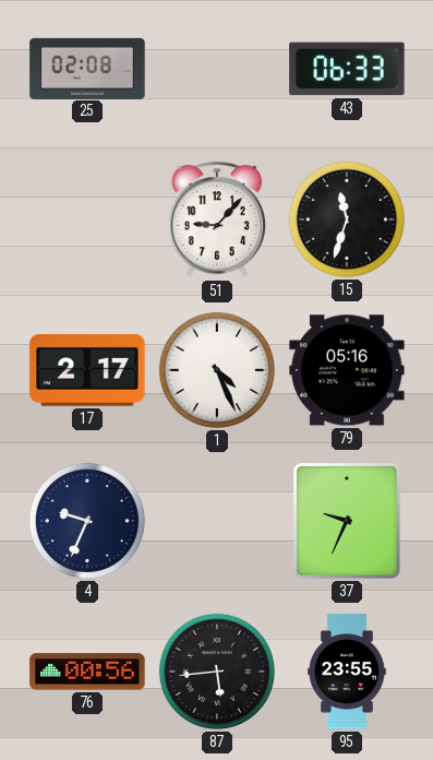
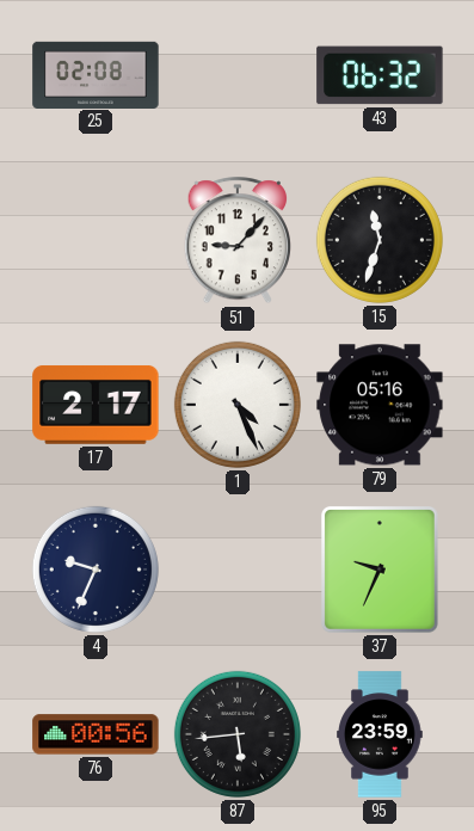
43: 06:33 -> 06:32 (380, 75)
95: 23:55 -> 23:59 (380, 734)
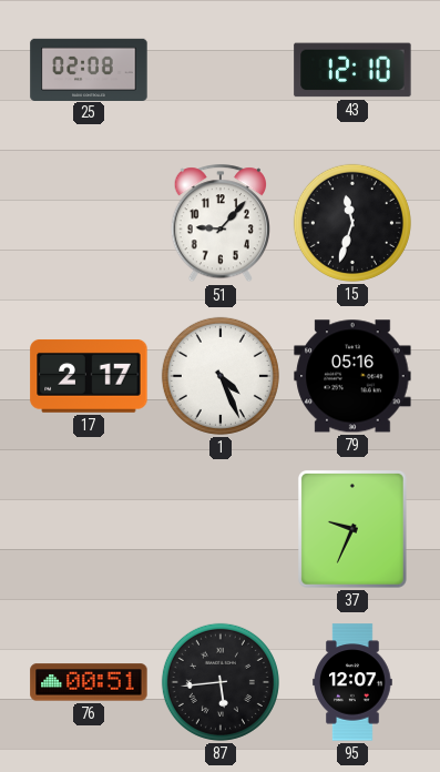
43: 06:32 -> 12:10 (352, 70)
4: 9:34 -> none (96, 570)
76: 00:56 -> 00:51 (89, 682)
95: 23:59 -> 12:07 (352, 682)
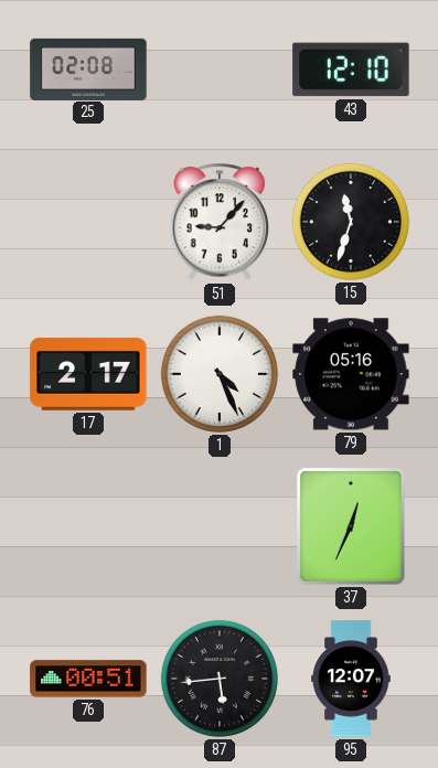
37: 9:34 -> 12:34 (351, 526)
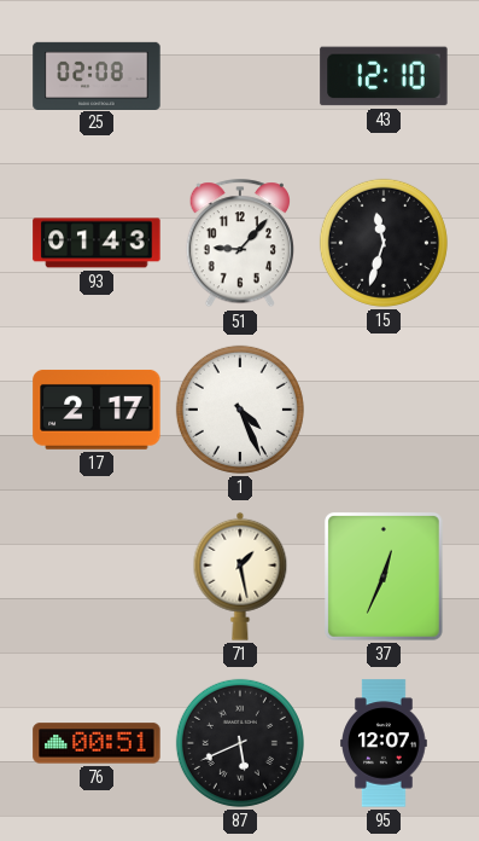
93: none -> 01:43 (97, 243)
79: 05:16 -> none (351, 374)
71: none -> 1:28 (240, 576)
87: 5:44 -> 5:41 (240, 743)
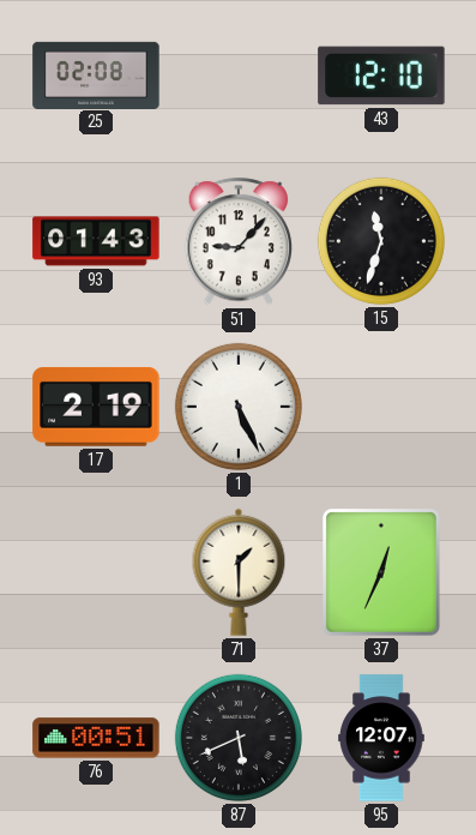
17: 2:17 -> 2:19 (96, 407)
1: 4:26 -> 5:26 (239, 407)
71: 1:28 -> 1:30 (239, 572)
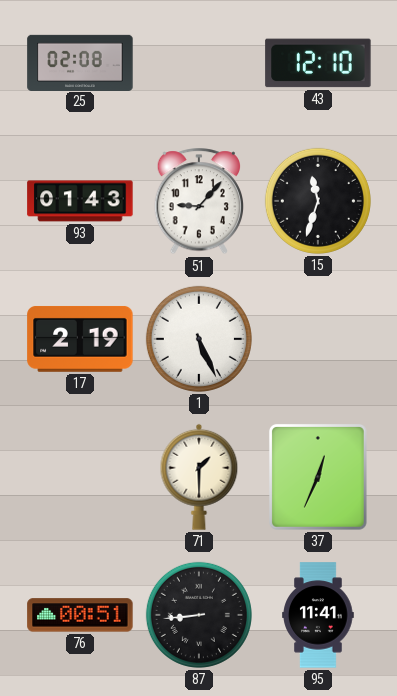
87: 5:41 -> 8:44 (199, 615)
95: 12:07 -> 11:41 (318, 615)
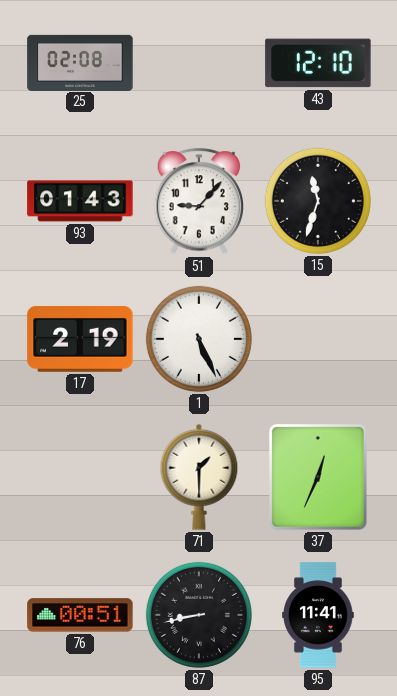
87: 8:44 -> 8:43 (199, 615)
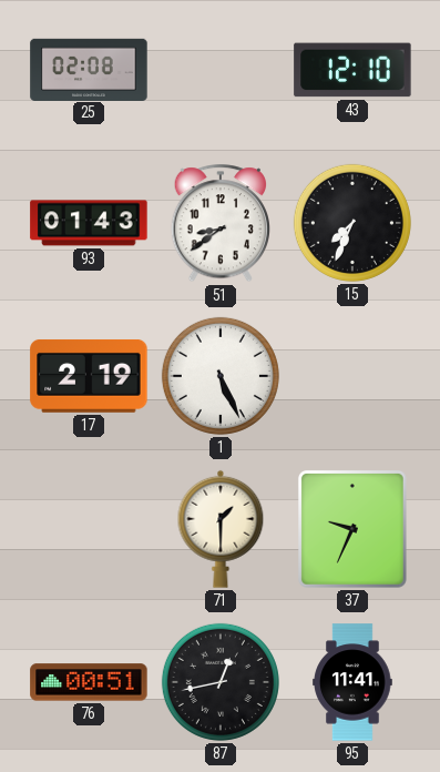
51: 9:07 -> 8:39 (219, 224)
15: 11:33 -> 7:34 (352, 223)
37: 12:34 -> 9:34 (352, 529)
87: 8:43 -> 12:43 (221, 682)
